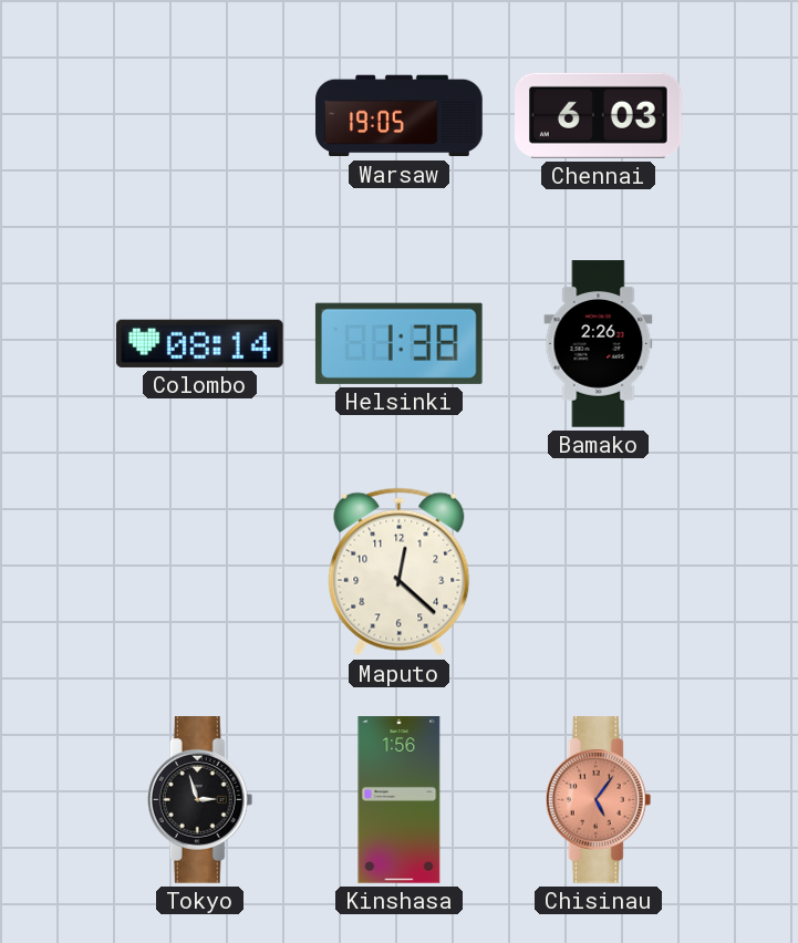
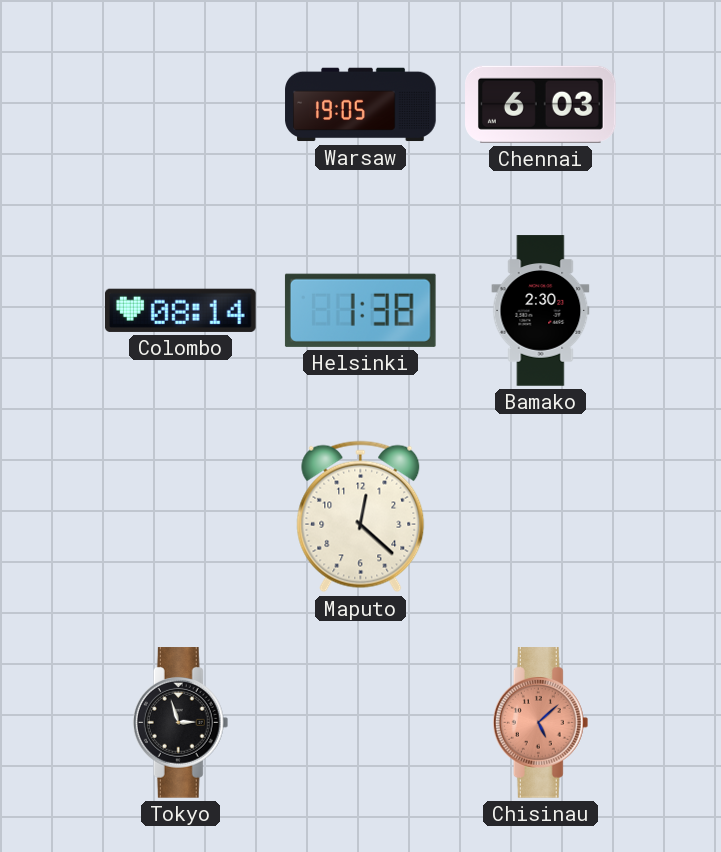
Bamako: 2:26 -> 2:30 (541, 311)
Kinshasa: 1:56 -> none (400, 800)
Chisinau: 5:06 -> 5:08 (541, 723)
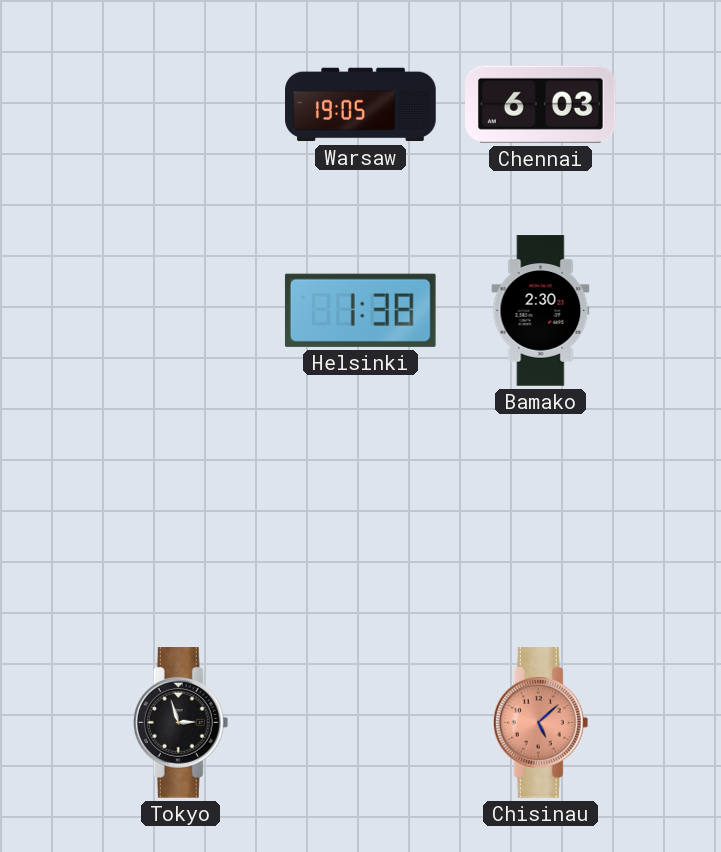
Colombo: 08:14 -> none (181, 310)
Maputo: 12:22 -> none (361, 517)
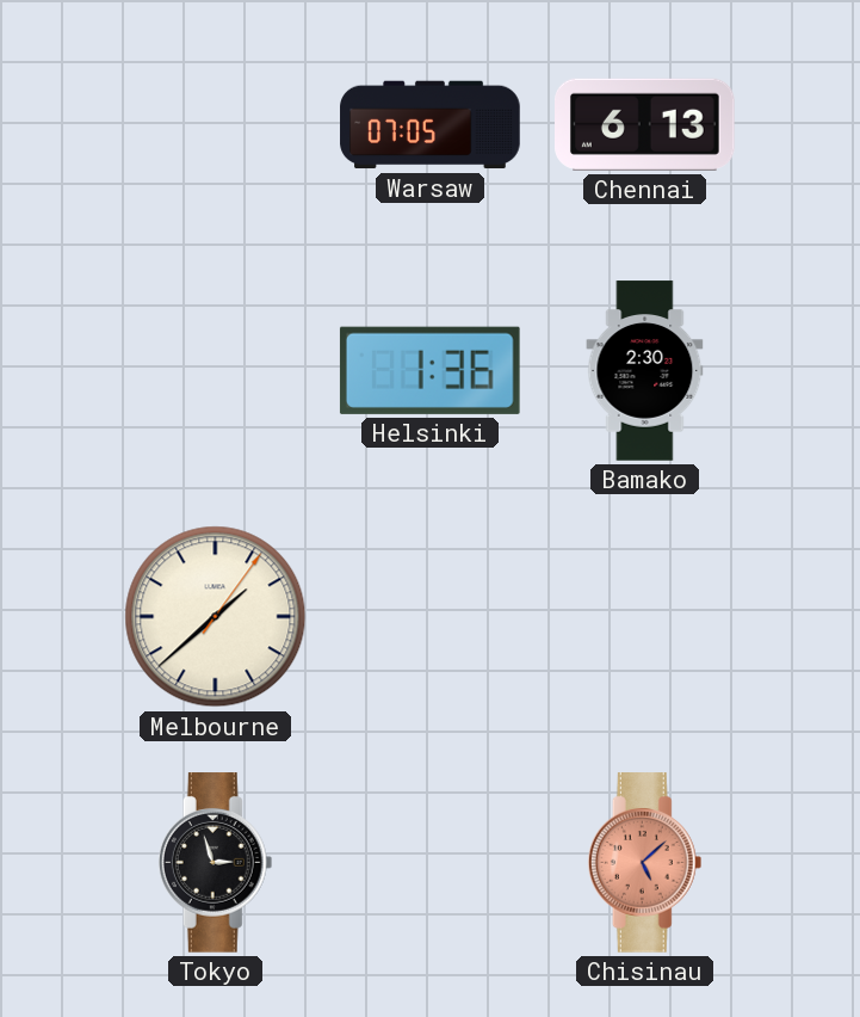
Warsaw: 19:05 -> 07:05 (431, 125)
Chennai: 6:03 -> 6:13 (645, 124)
Helsinki: 1:38 -> 1:36 (429, 370)
Melbourne: none -> 1:38 (216, 617)
